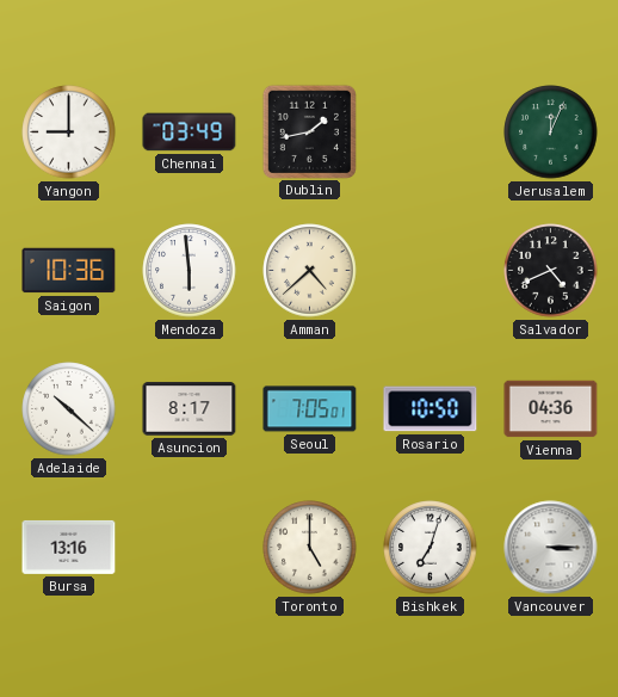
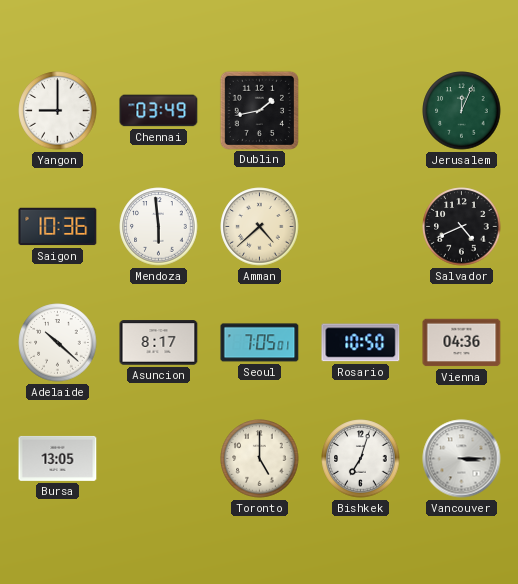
Bursa: 13:16 -> 13:05 (58, 458)
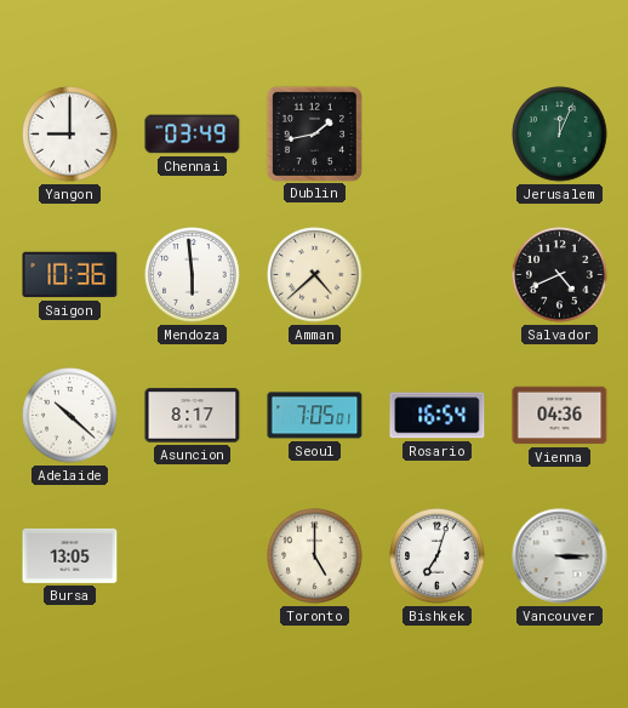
Rosario: 10:50 -> 16:54 (438, 416)
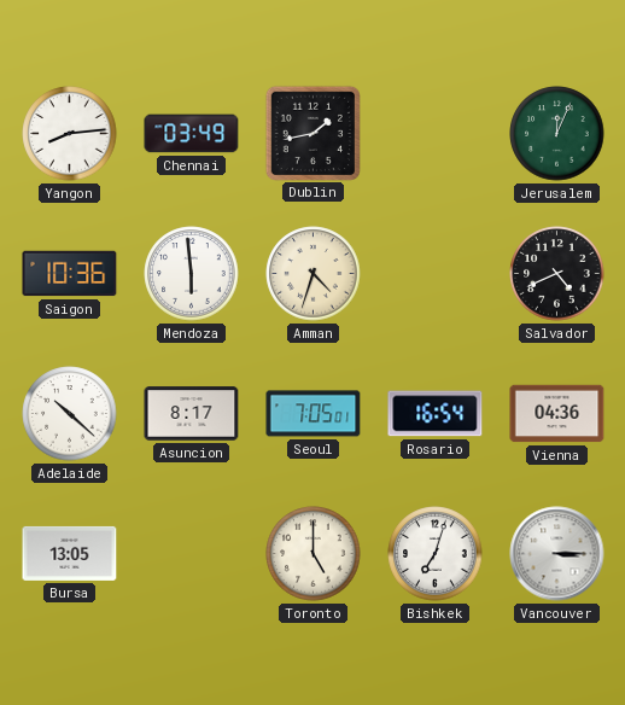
Yangon: 9:00 -> 8:14 (70, 134)
Amman: 4:38 -> 4:33 (314, 274)
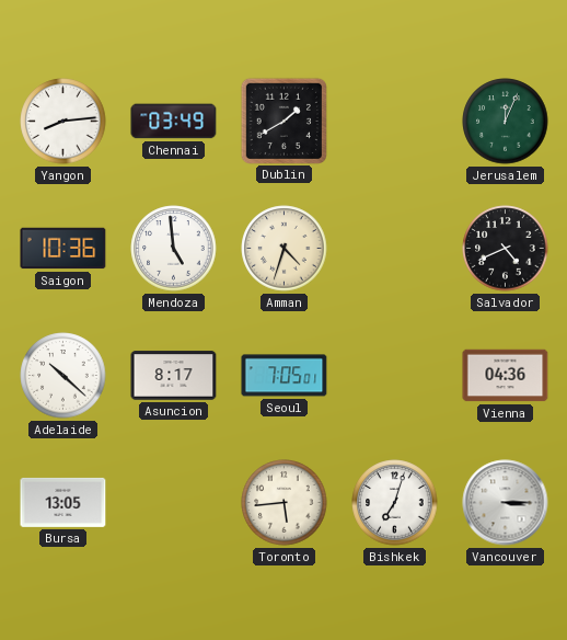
Dublin: 1:43 -> 1:40 (283, 121)
Mendoza: 5:59 -> 4:59 (174, 249)
Rosario: 16:54 -> none (436, 414)
Toronto: 5:00 -> 5:44 (285, 503)
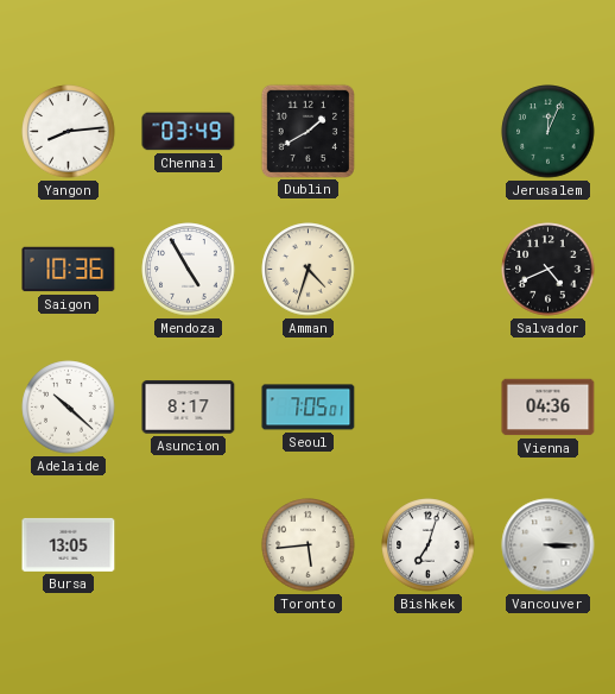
Mendoza: 4:59 -> 4:55 (189, 270)
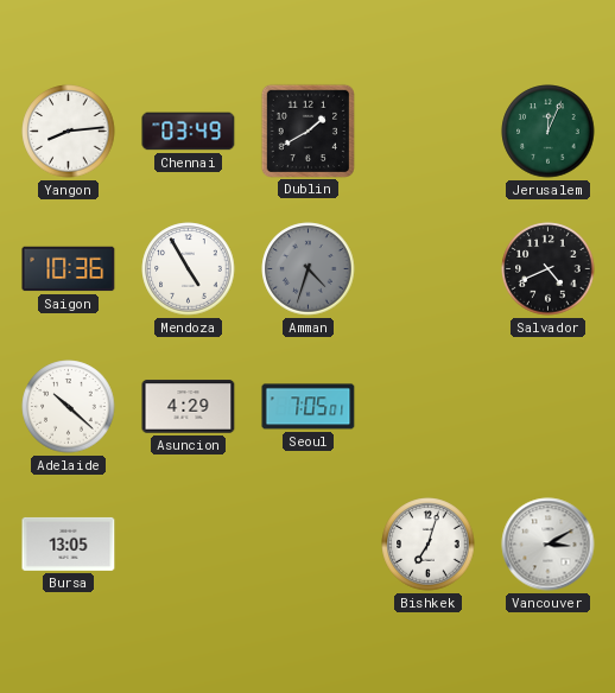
Amman dial: cream -> grey (309, 269)
Asuncion: 8:17 -> 4:29 (189, 407)
Vienna: 04:36 -> none (549, 408)
Toronto: 5:44 -> none (309, 545)
Vancouver: 3:15 -> 3:10 (549, 545)
